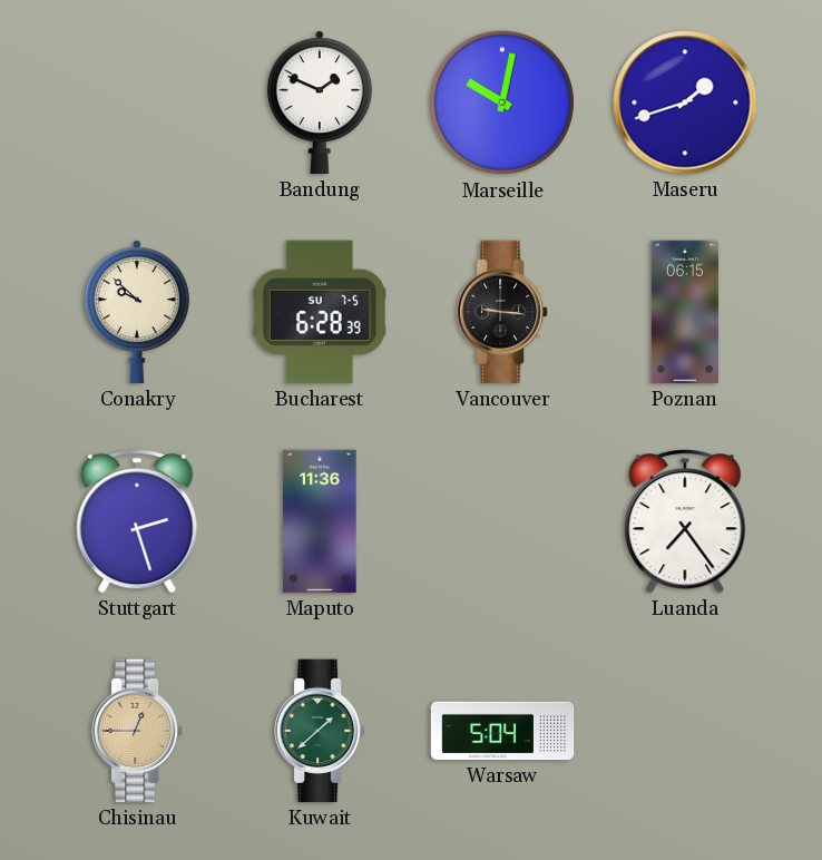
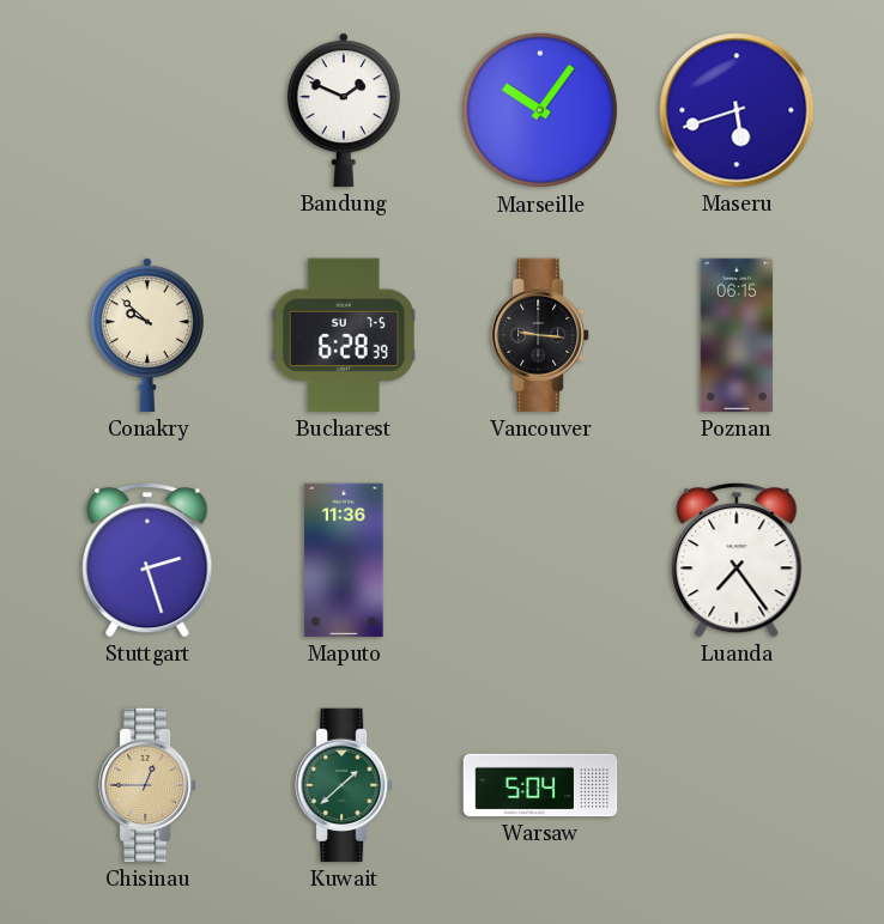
Marseille: 10:02 -> 10:06 (540, 110)
Maseru: 1:42 -> 5:42 (737, 110)
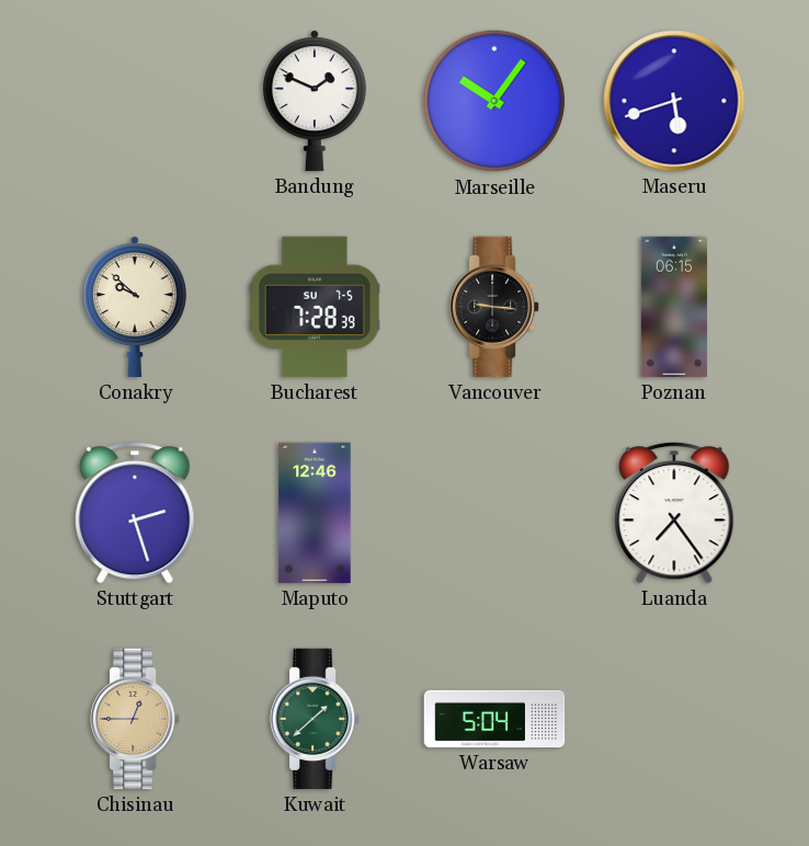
Bucharest: 6:28 -> 7:28 (315, 307)
Maputo: 11:36 -> 12:46 (315, 513)
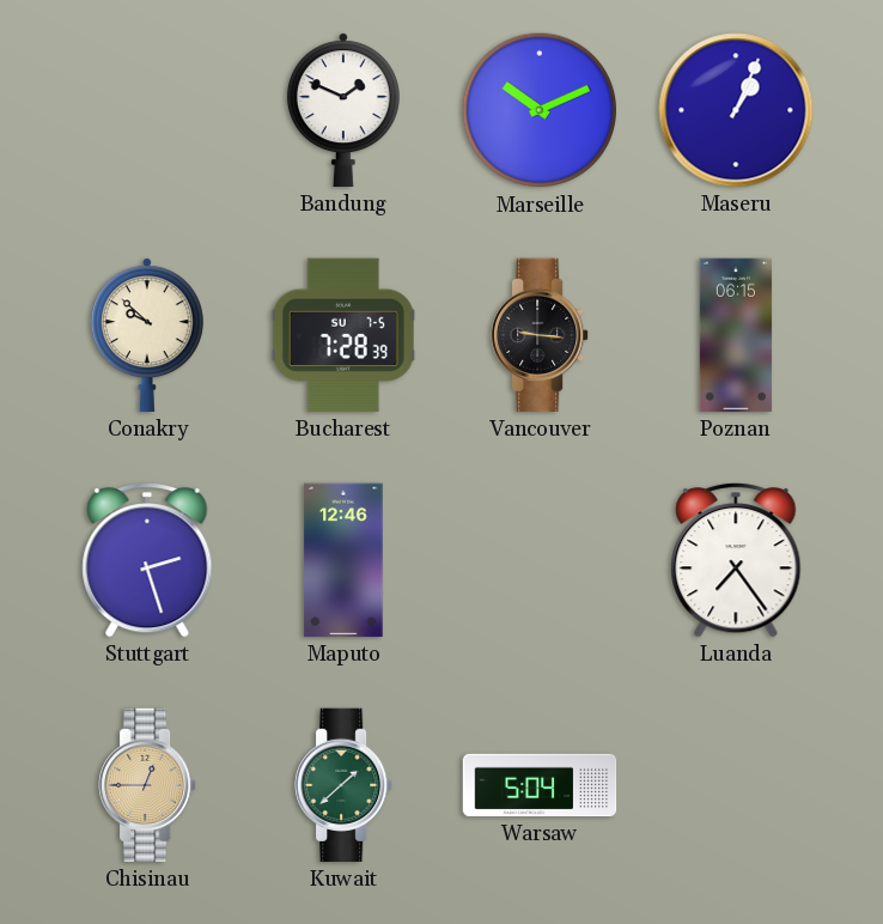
Marseille: 10:06 -> 10:11 (540, 110)
Maseru: 5:42 -> 1:04 (736, 110)
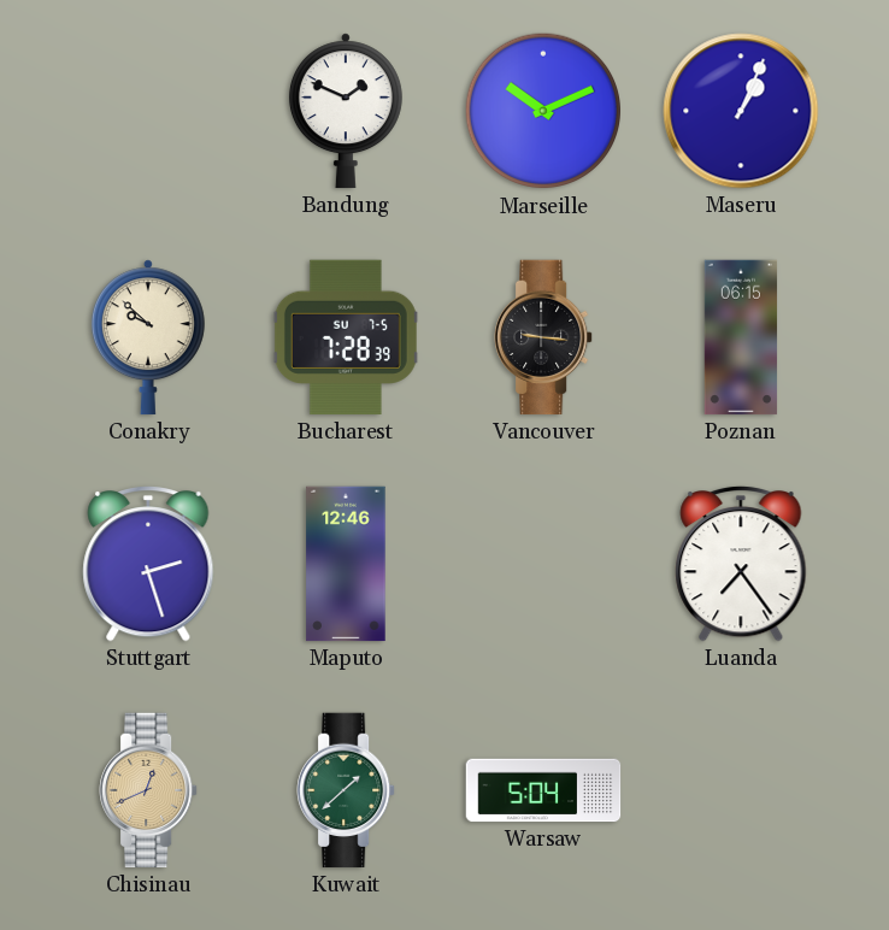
Chisinau: 12:45 -> 12:41 (148, 790)
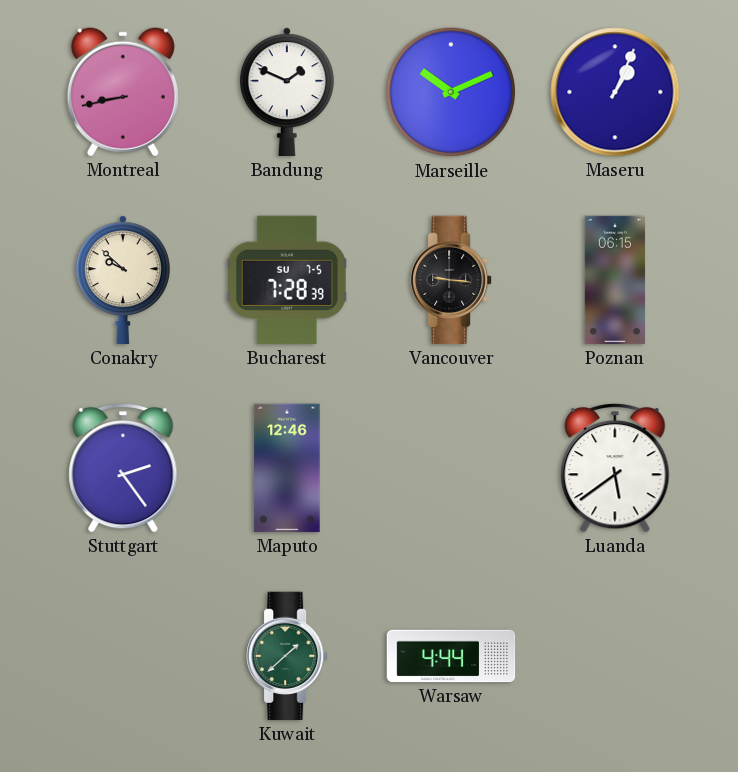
Montreal: none -> 8:43 (123, 92)
Stuttgart: 2:27 -> 2:24 (123, 468)
Luanda: 7:24 -> 5:39 (615, 468)
Chisinau: 12:41 -> none (148, 790)
Warsaw: 5:04 -> 4:44 (451, 656)
